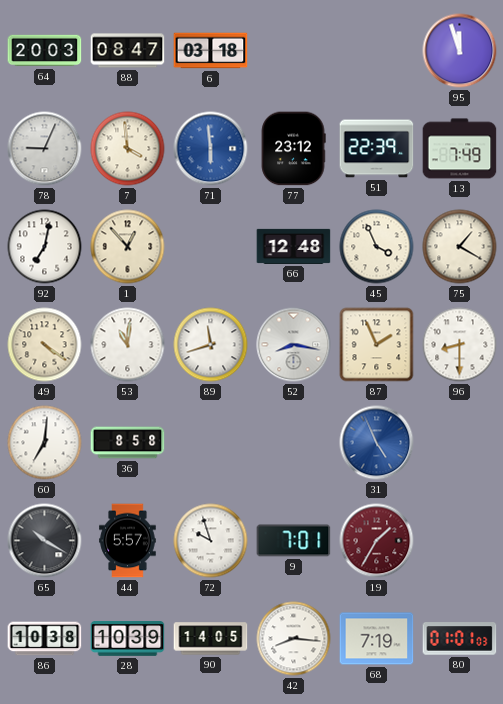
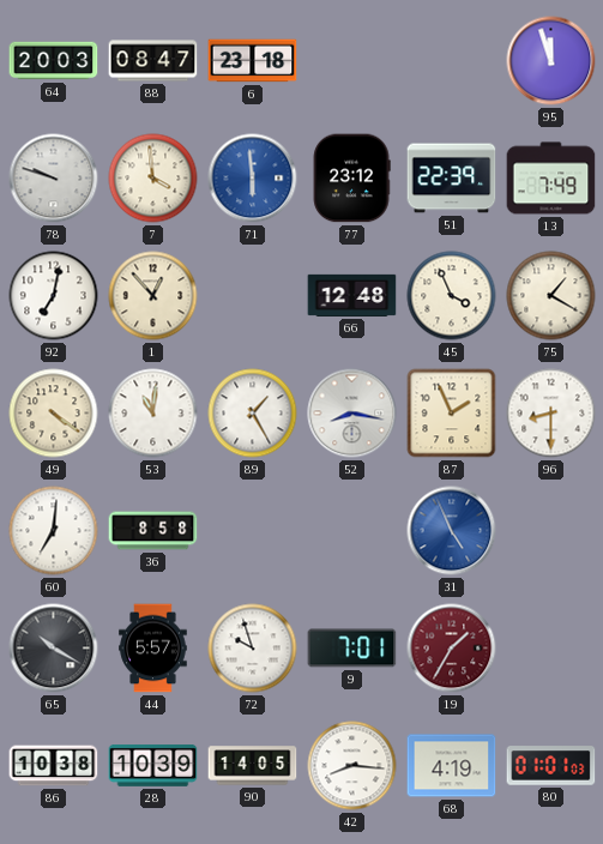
6: 03:18 -> 23:18 (253, 61)
78: 9:04 -> 9:48 (54, 179)
89: 11:42 -> 1:25 (253, 414)
68: 7:19 -> 4:19 (452, 766)
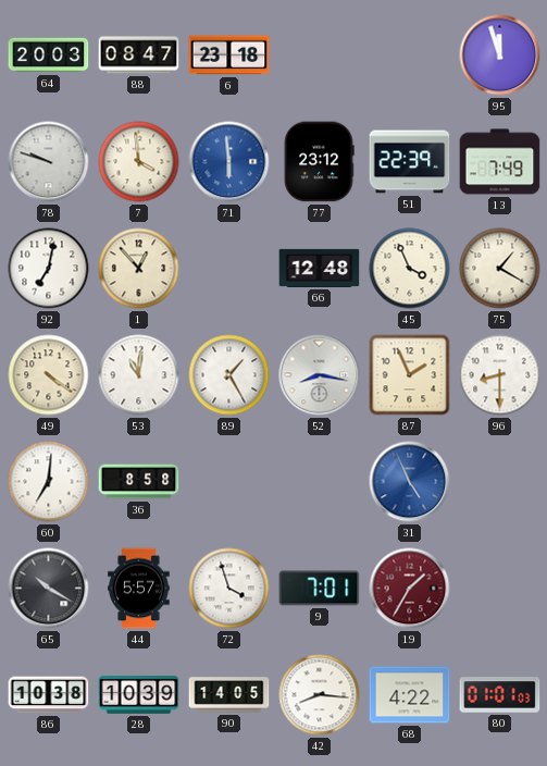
72: 9:57 -> 3:57 (229, 589)
68: 4:19 -> 4:22 (410, 695)
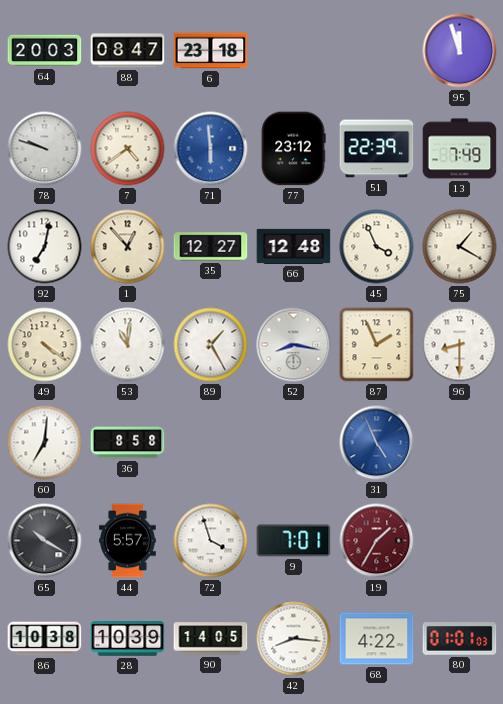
7: 3:59 -> 4:39 (128, 149)
35: none -> 12:27 (211, 247)
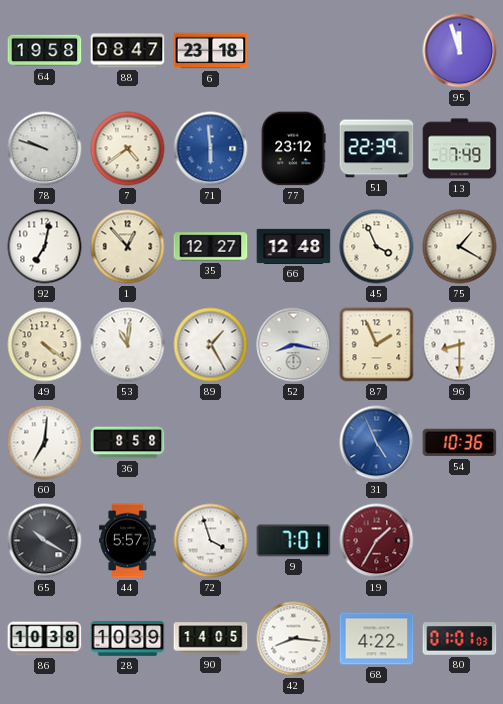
64: 20:03 -> 19:58 (45, 51)
54: none -> 10:36 (460, 443)
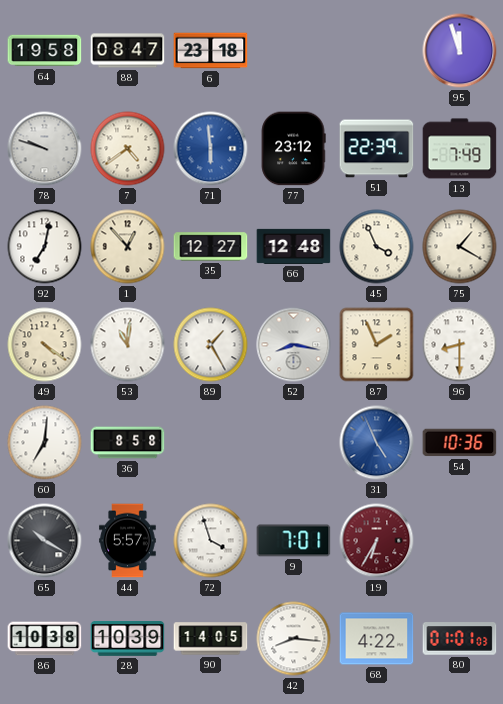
19: 1:35 -> 6:35 (377, 541)
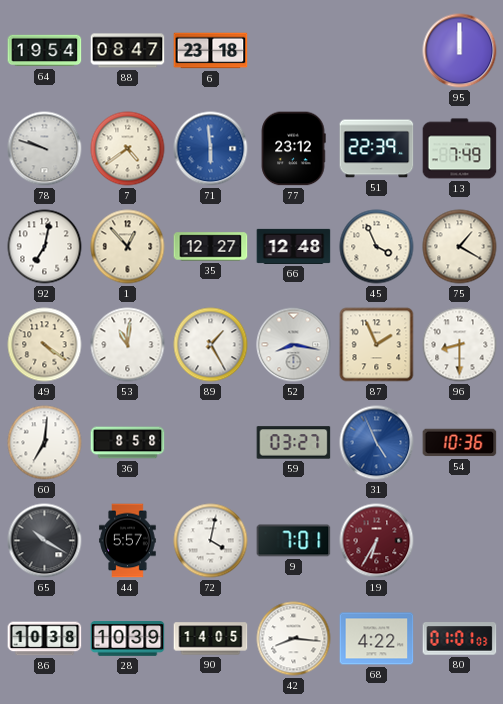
64: 19:58 -> 19:54 (45, 51)
95: 11:57 -> 12:00 (460, 51)
59: none -> 03:27 (294, 443)
72: 3:57 -> 4:02 (211, 541)
